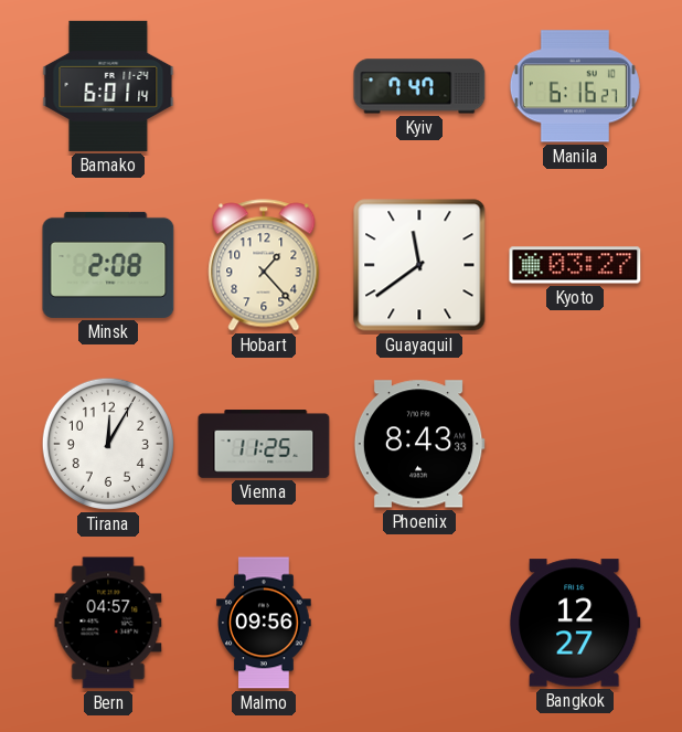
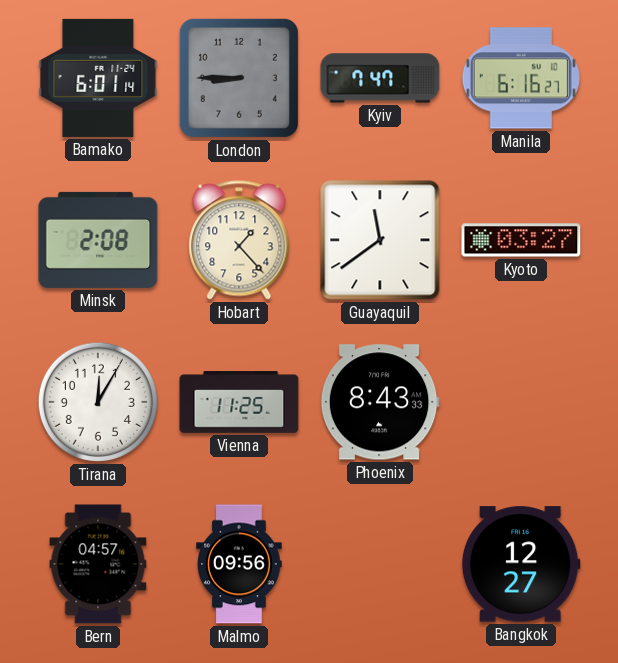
London: none -> 8:45 (239, 78)
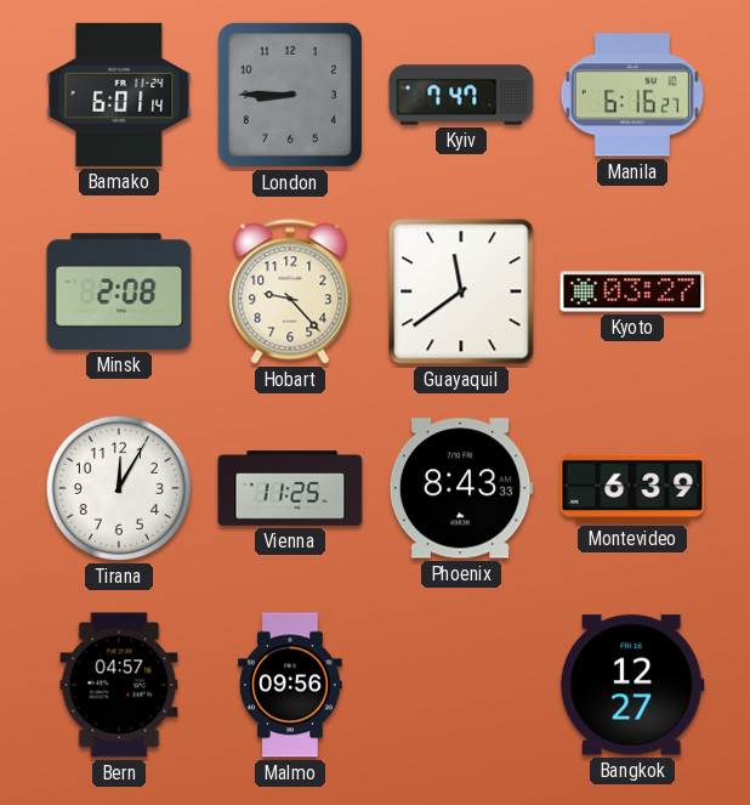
Hobart: 1:23 -> 9:23 (290, 291)
Montevideo: none -> 6:39 (632, 488)
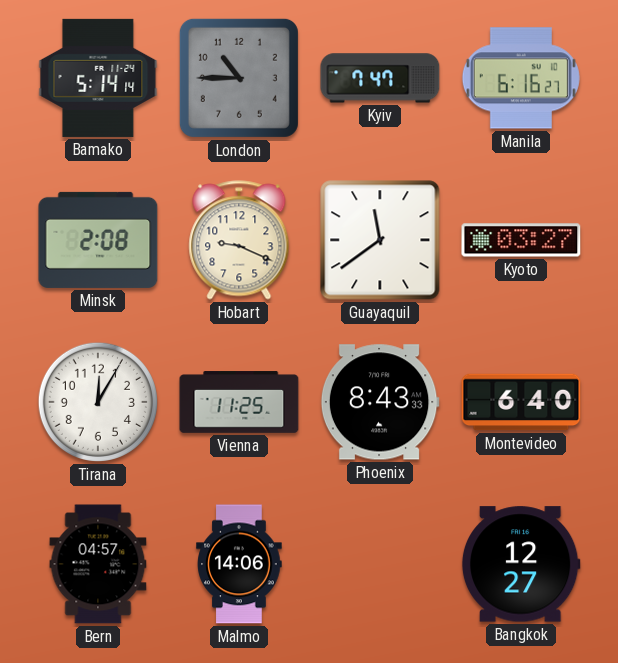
Bamako: 6:01 -> 5:14 (98, 78)
London: 8:45 -> 10:45 (239, 78)
Hobart: 9:23 -> 9:19 (239, 240)
Montevideo: 6:39 -> 6:40 (521, 402)
Malmo: 09:56 -> 14:06 (239, 564)
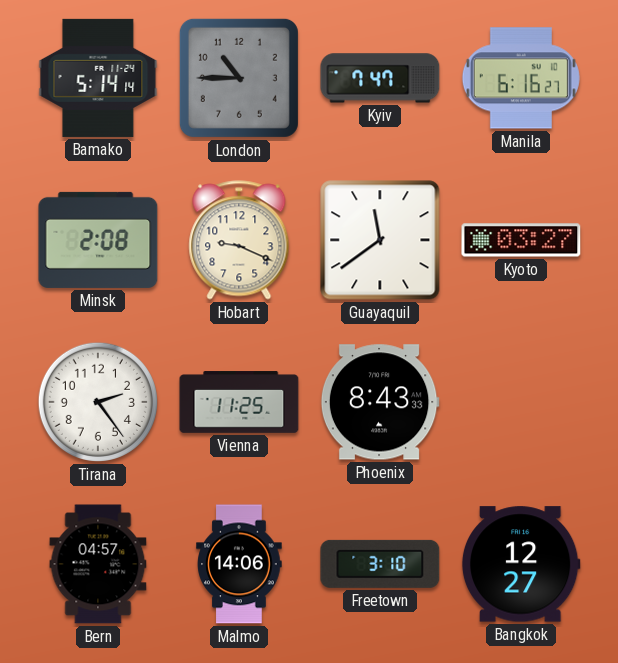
Tirana: 12:05 -> 2:24 (98, 402)
Montevideo: 6:40 -> none (521, 402)
Freetown: none -> 3:10 (380, 564)
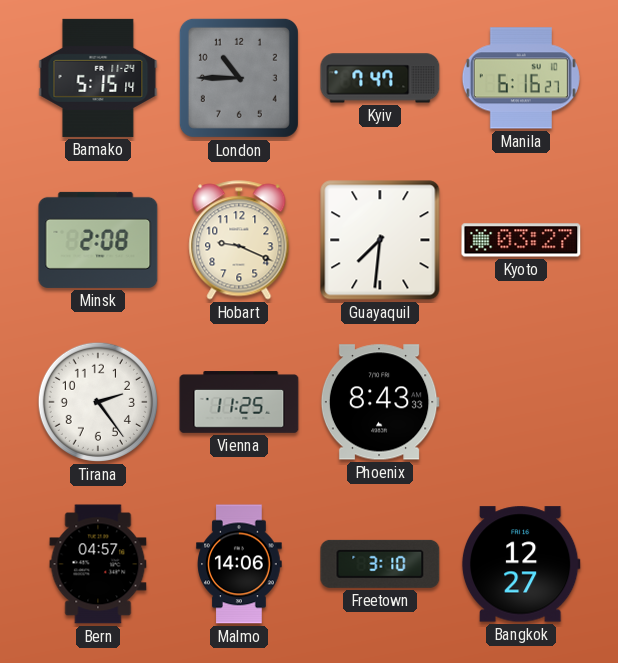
Bamako: 5:14 -> 5:15 (98, 78)
Guayaquil: 11:39 -> 7:31 (380, 240)
